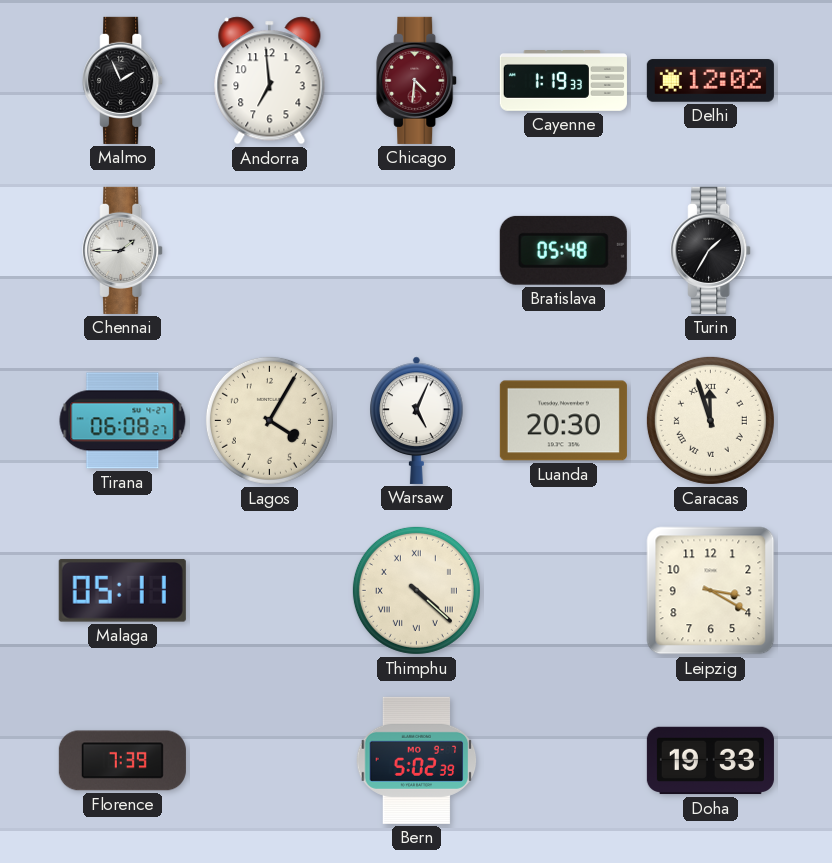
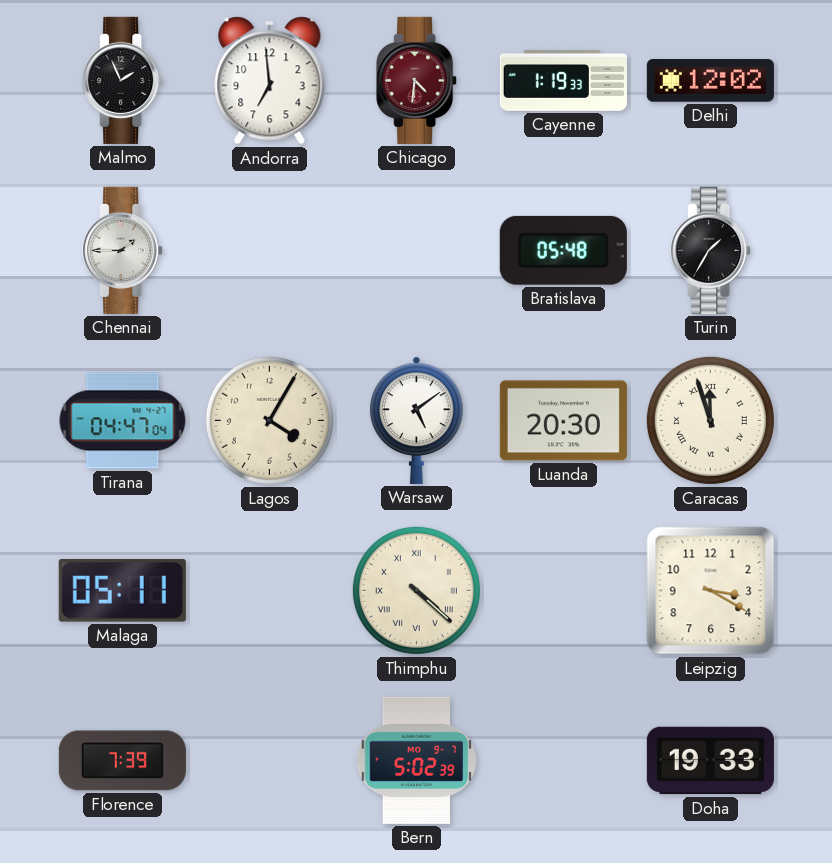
Tirana: 06:08 -> 04:47 (123, 421)
Warsaw: 5:04 -> 5:09 (417, 420)
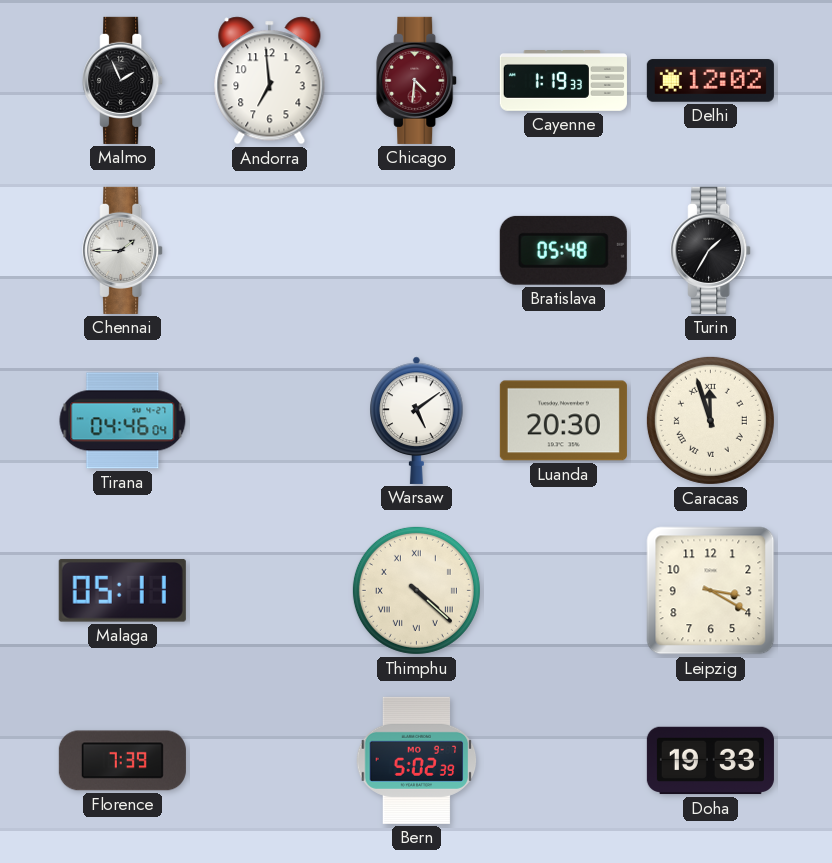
Tirana: 04:47 -> 04:46 (123, 421)
Lagos: 4:05 -> none (269, 420)
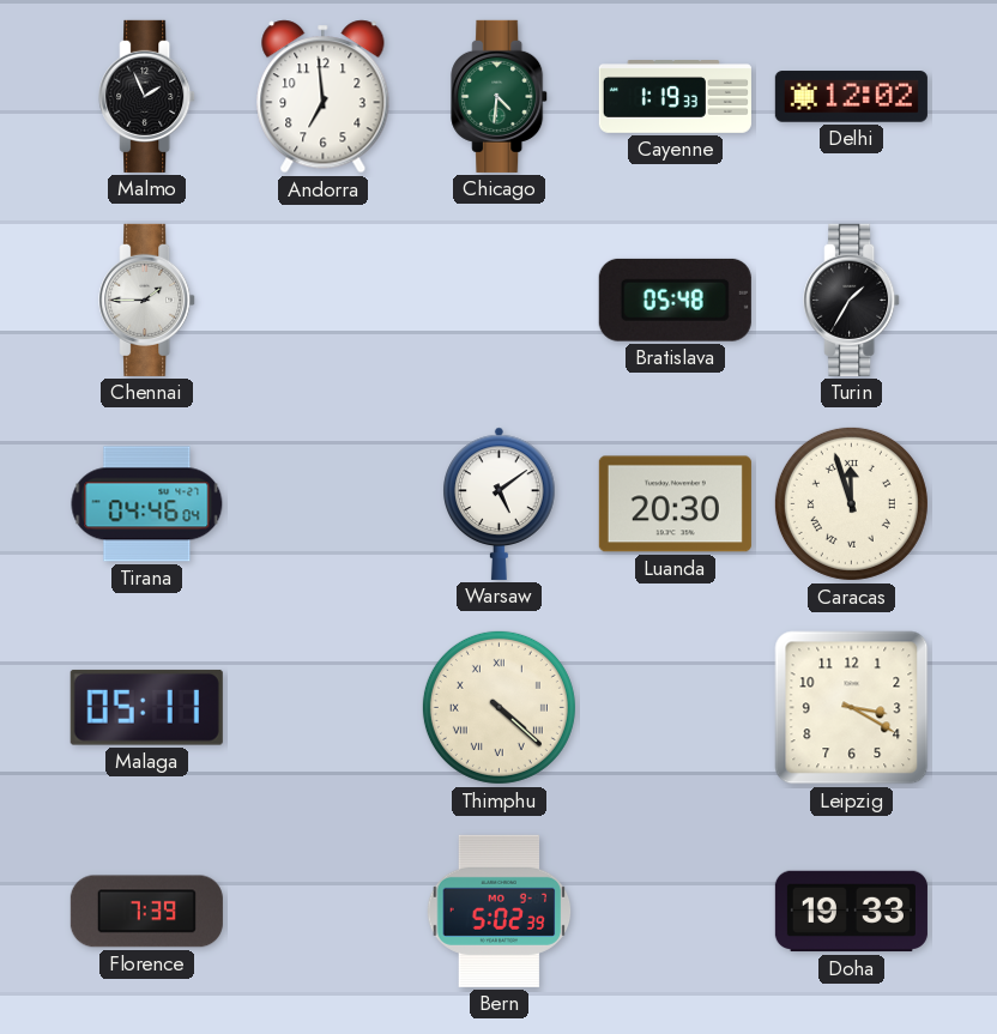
Chicago dial: burgundy -> green (500, 96)
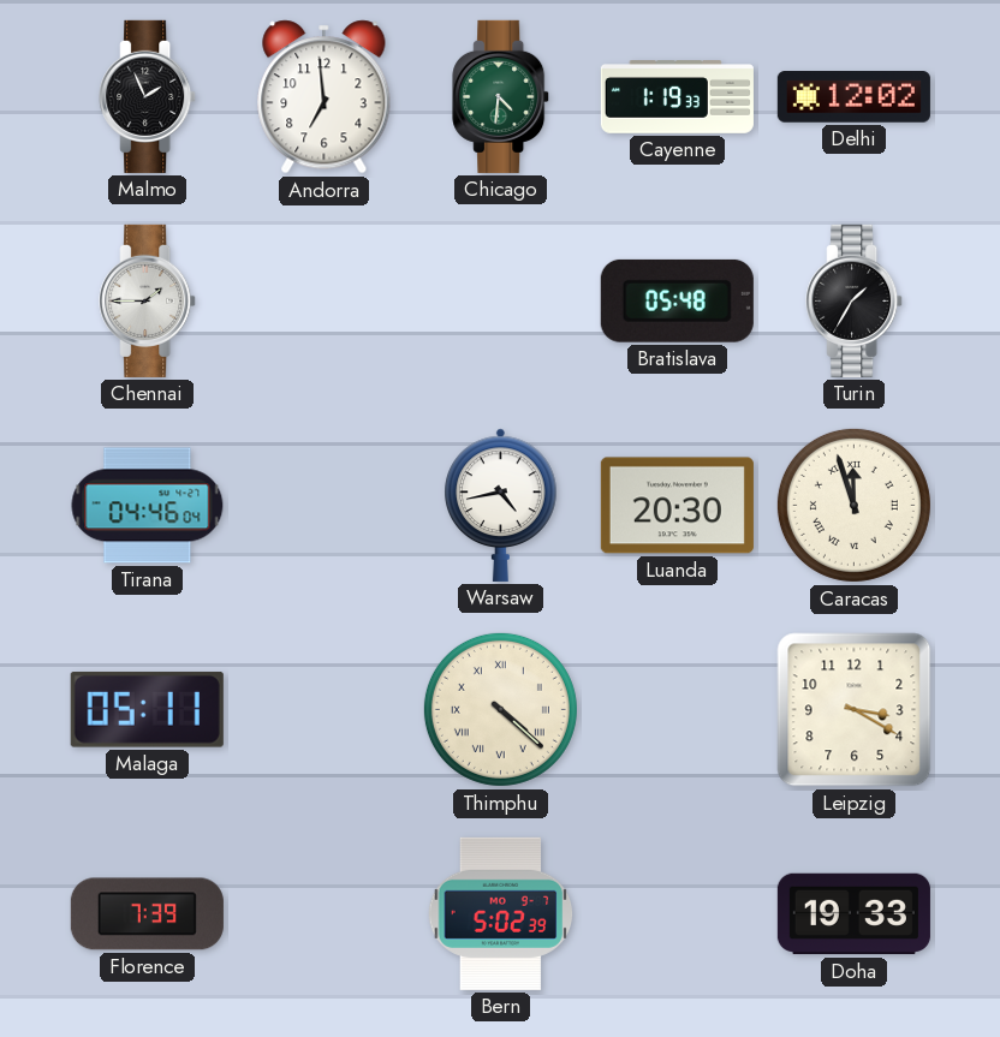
Warsaw: 5:09 -> 4:43 (501, 505)
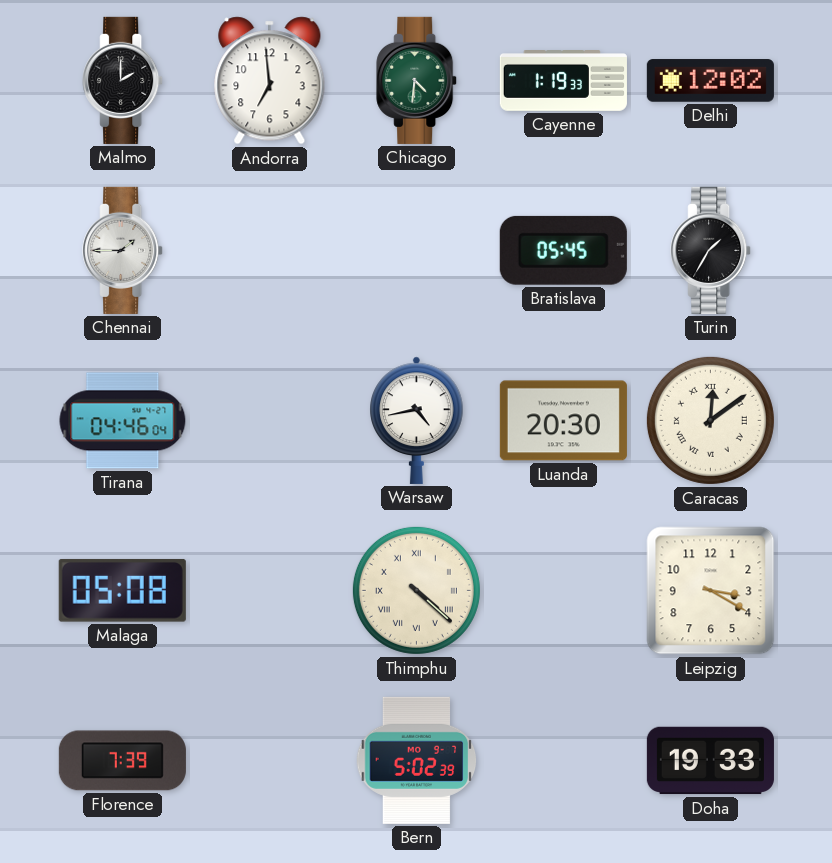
Malmo: 1:56 -> 2:00 (123, 80)
Bratislava: 05:48 -> 05:45 (563, 250)
Caracas: 11:57 -> 12:09 (710, 420)
Malaga: 05:11 -> 05:08 (122, 590)
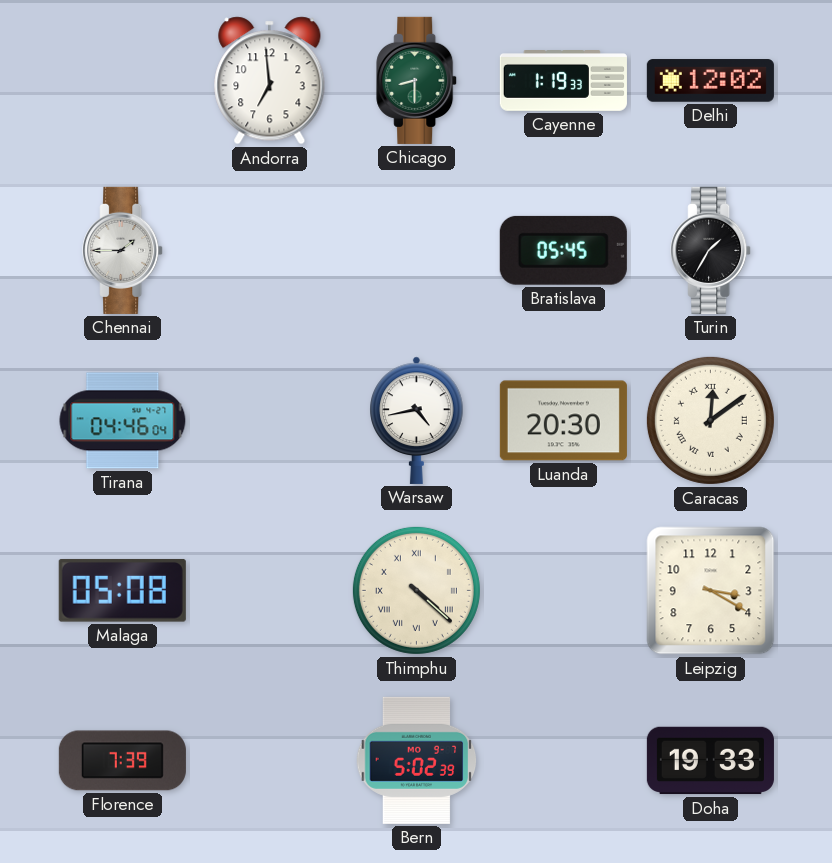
Malmo: 2:00 -> none (123, 80)
Chicago: 4:31 -> 8:30 (417, 80)
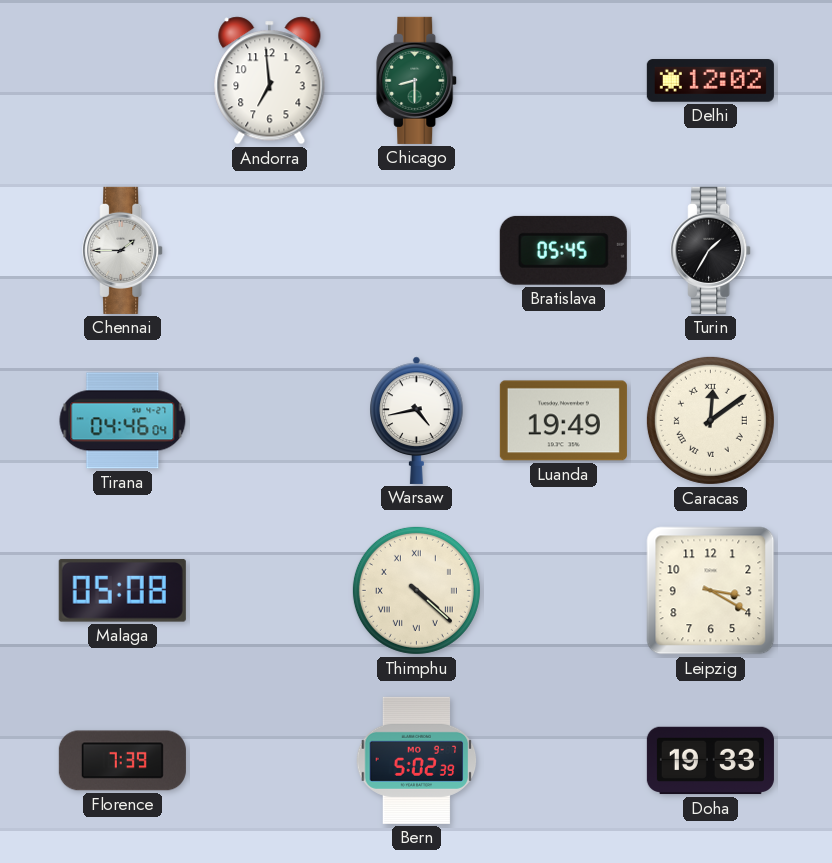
Cayenne: 1:19 -> none (563, 81)
Luanda: 20:30 -> 19:49 (563, 421)
